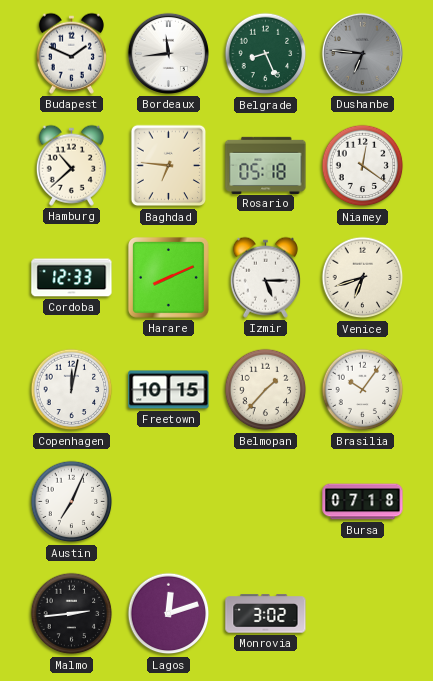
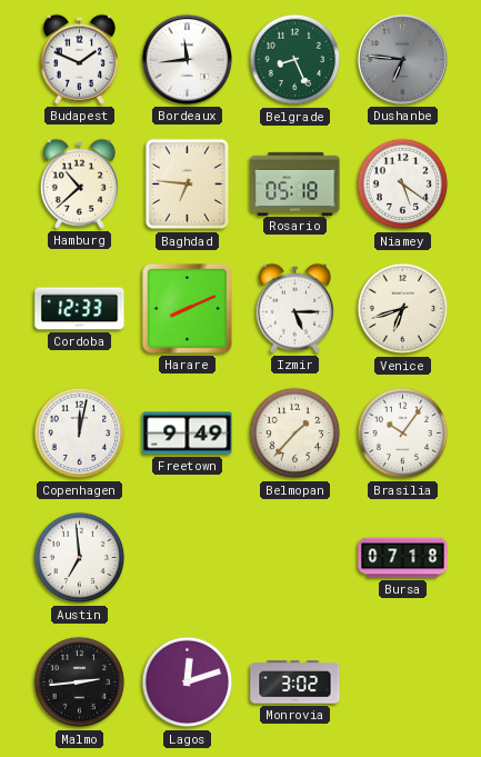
Niamey: 12:21 -> 5:21 (403, 185)
Freetown: 10:15 -> 9:49 (188, 434)
Austin: 7:04 -> 6:59 (80, 558)
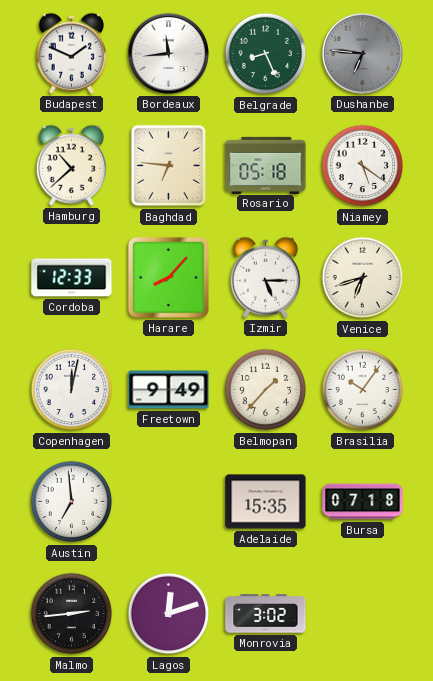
Harare: 8:11 -> 8:07 (168, 277)
Adelaide: none -> 15:35 (266, 502)
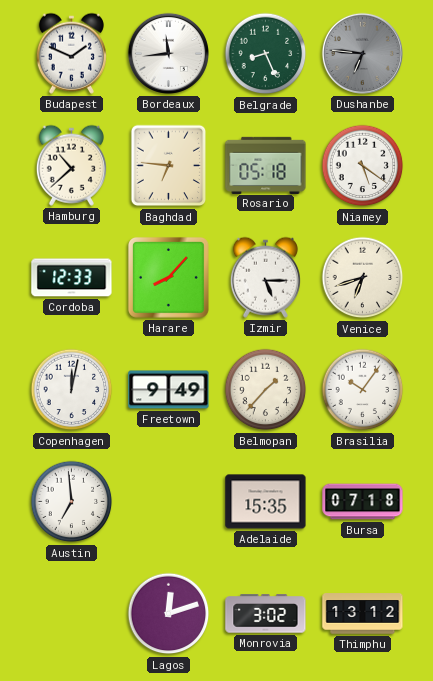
Malmo: 2:44 -> none (72, 614)
Thimphu: none -> 13:12 (363, 614)
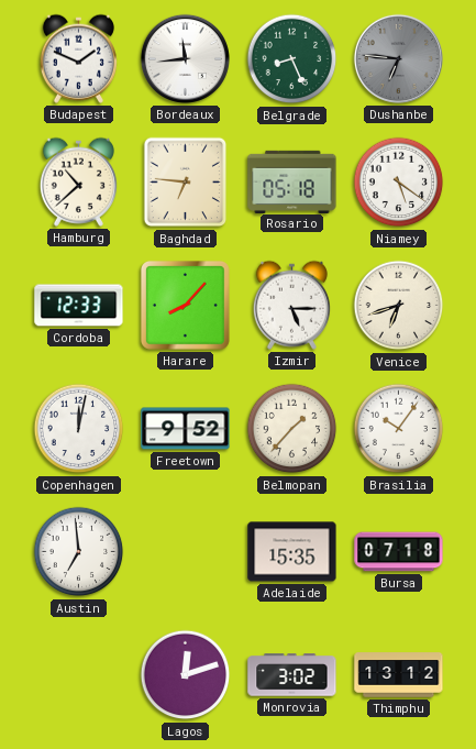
Freetown: 9:49 -> 9:52 (186, 429)
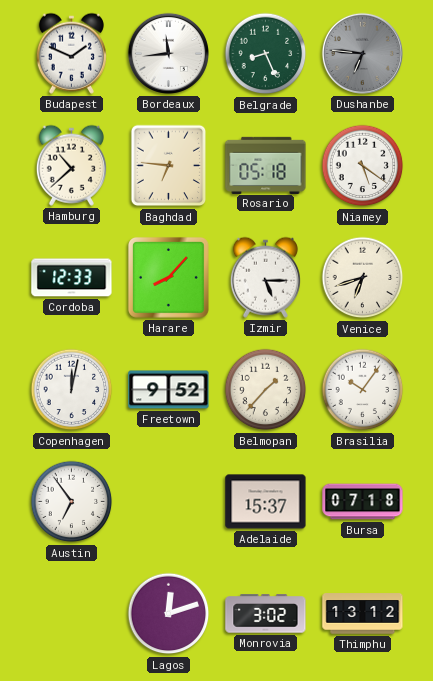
Austin: 6:59 -> 6:54 (72, 502)
Adelaide: 15:35 -> 15:37 (266, 502)
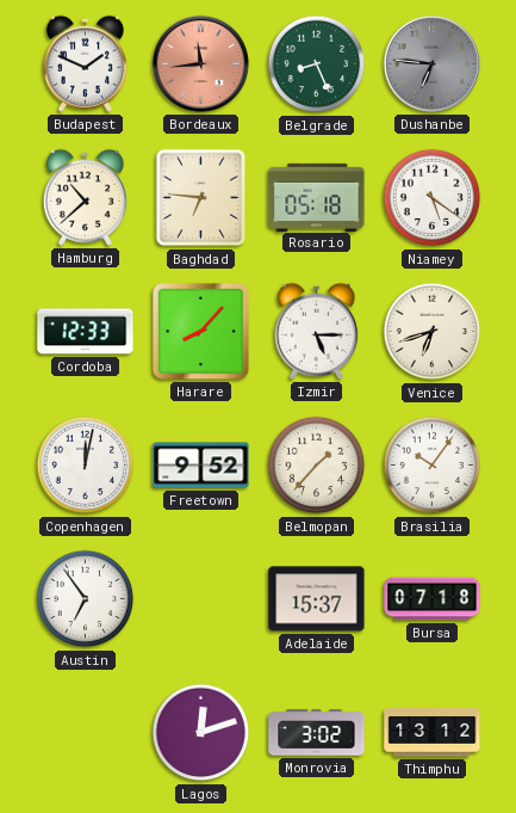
Bordeaux dial: white -> salmon (200, 63)
